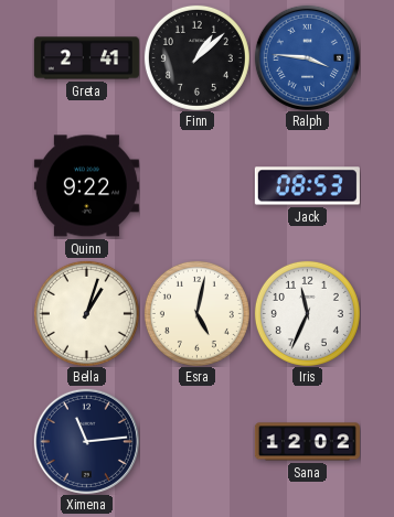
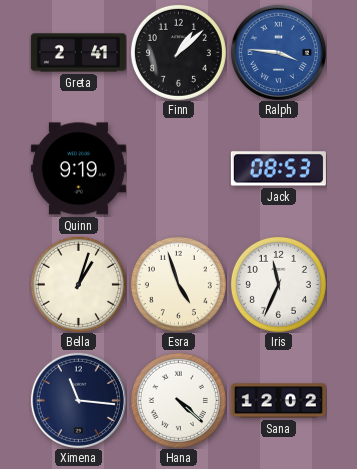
Quinn: 9:22 -> 9:19 (78, 169)
Esra: 5:02 -> 4:57 (178, 284)
Ximena: 11:14 -> 11:16 (78, 400)
Hana: none -> 4:22 (178, 400)
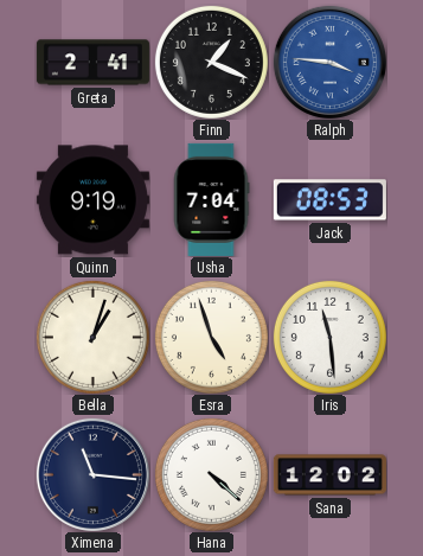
Finn: 1:08 -> 1:19 (211, 62)
Usha: none -> 7:04 (211, 199)
Iris: 11:34 -> 11:29 (329, 337)
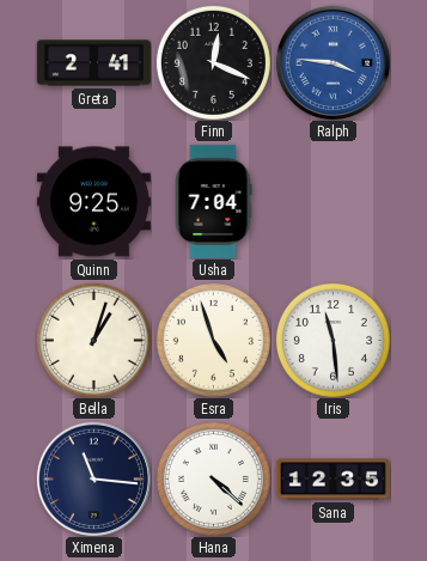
Finn: 1:19 -> 12:19 (213, 62)
Quinn: 9:19 -> 9:25 (93, 202)
Jack: 08:53 -> none (329, 200)
Sana: 12:02 -> 12:35 (333, 480)
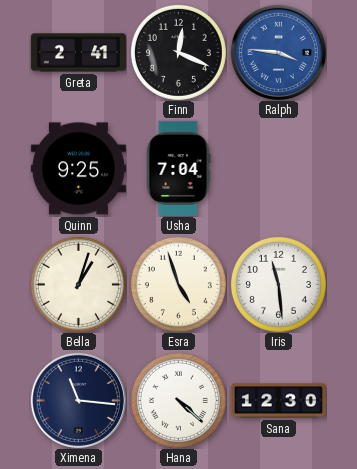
Sana: 12:35 -> 12:30 (278, 401)
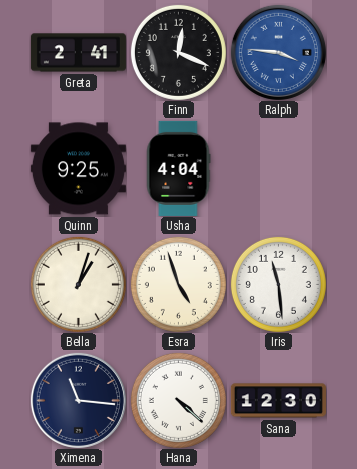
Usha: 7:04 -> 4:04 (178, 168)
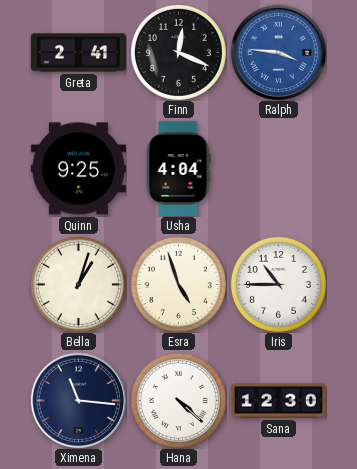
Iris: 11:29 -> 10:45 (278, 284)
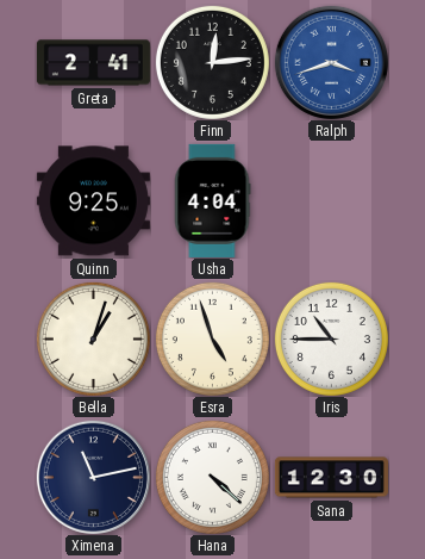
Finn: 12:19 -> 12:14 (212, 62)
Ralph: 3:46 -> 3:42 (331, 62)
Ximena: 11:16 -> 11:13 (93, 477)
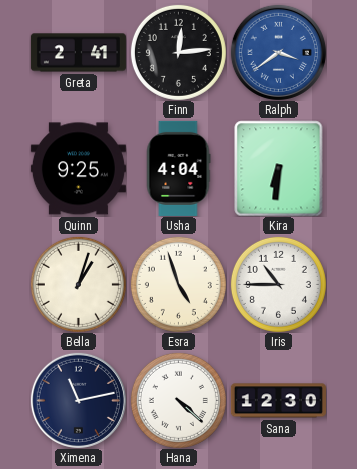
Ralph: 3:42 -> 3:39 (278, 52)
Kira: none -> 6:31 (279, 168)
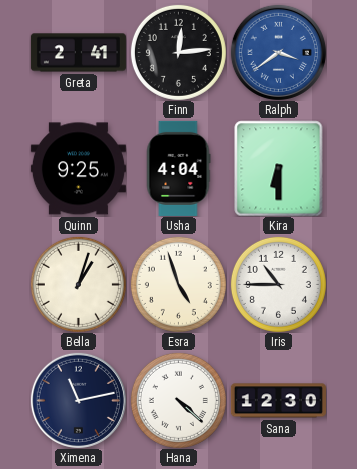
Kira: 6:31 -> 6:30 (279, 168)
